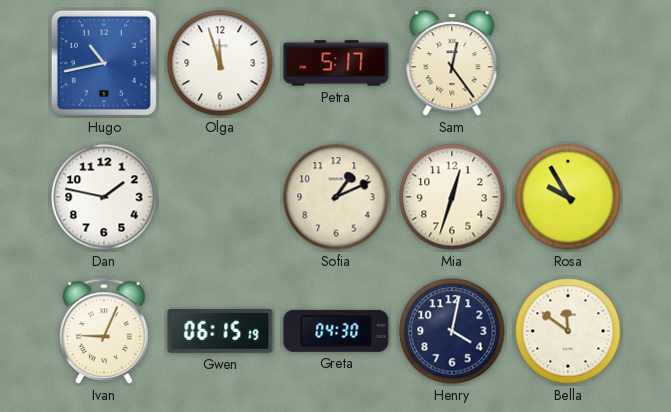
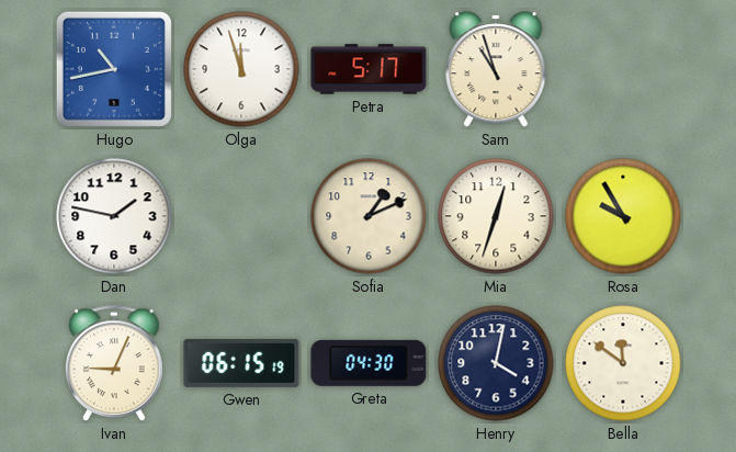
Sam: 12:24 -> 10:57 (496, 69)
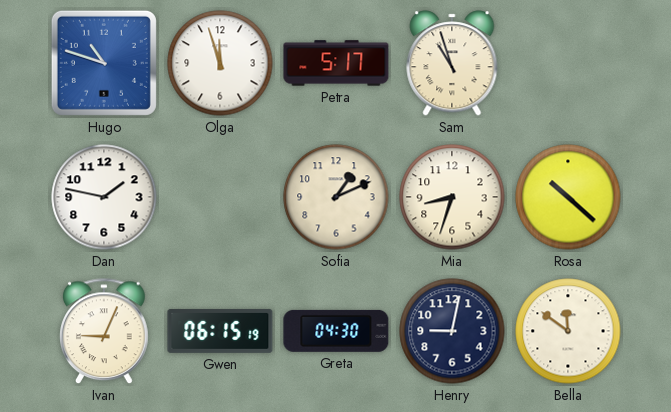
Hugo: 10:43 -> 10:48 (104, 63)
Mia: 12:33 -> 8:33 (452, 197)
Rosa: 9:55 -> 10:22 (568, 197)
Henry: 4:02 -> 9:02 (452, 331)
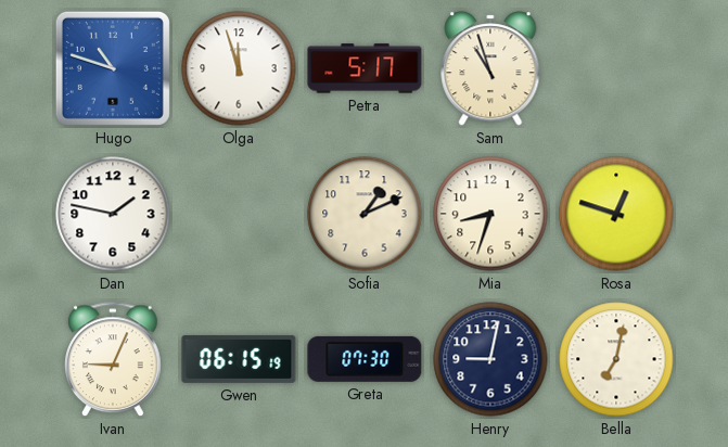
Rosa: 10:22 -> 12:48 (616, 214)
Greta: 04:30 -> 07:30 (365, 359)
Bella: 11:51 -> 7:02 (616, 359)
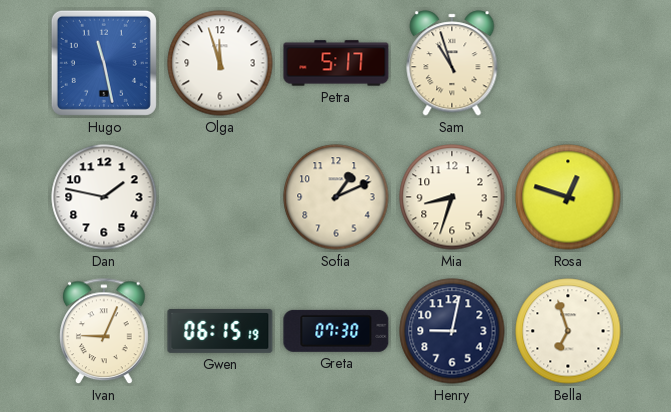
Hugo: 10:48 -> 11:28 (104, 63)
Bella: 7:02 -> 6:57 (568, 331)
